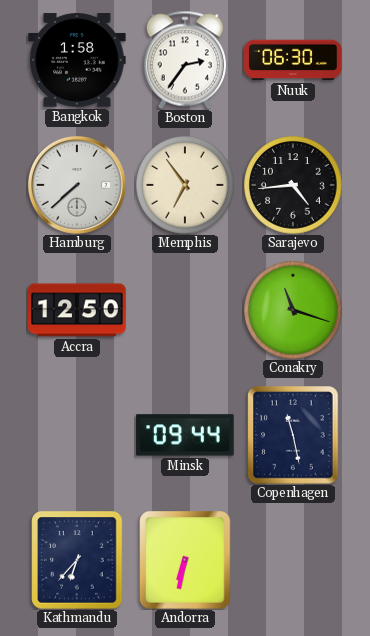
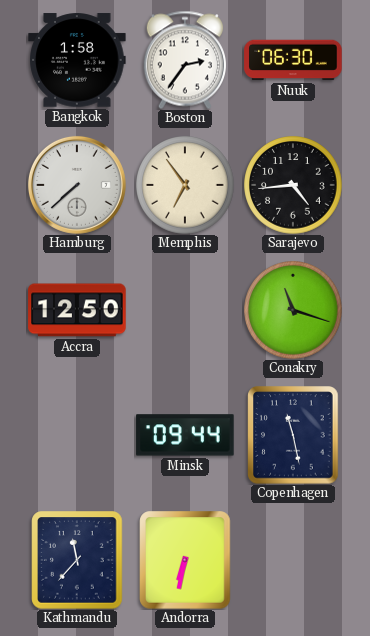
Kathmandu: 6:37 -> 11:37 (77, 560)
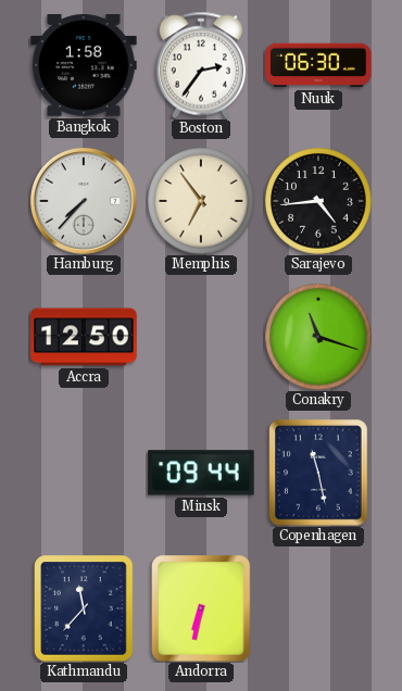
Hamburg: 7:38 -> 7:37 (84, 201)
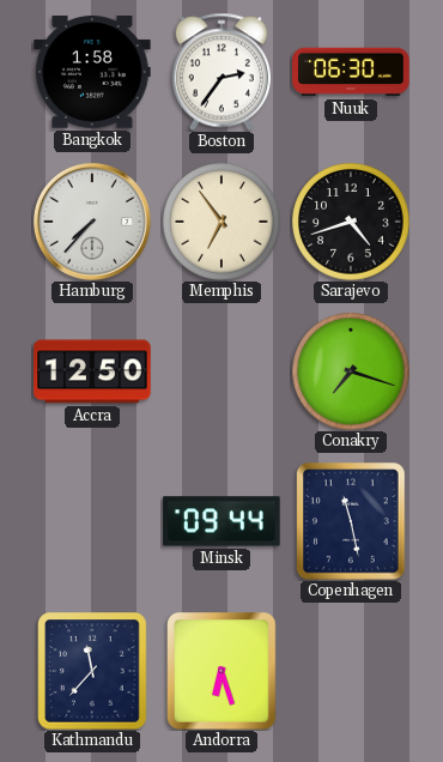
Sarajevo: 4:44 -> 4:42 (351, 222)
Conakry: 11:18 -> 7:18 (351, 371)
Andorra: 6:32 -> 6:27 (221, 671)
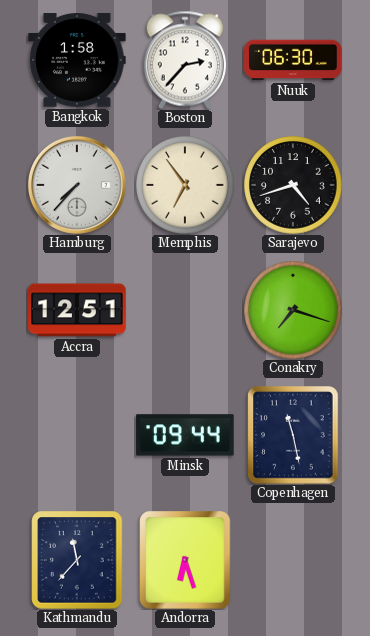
Boston: 2:36 -> 2:37 (184, 60)
Accra: 12:50 -> 12:51 (77, 310)
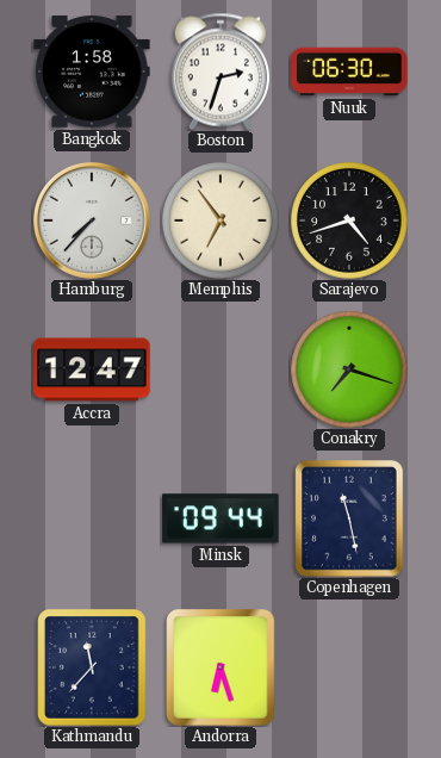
Boston: 2:37 -> 2:33 (219, 72)
Accra: 12:51 -> 12:47 (92, 369)
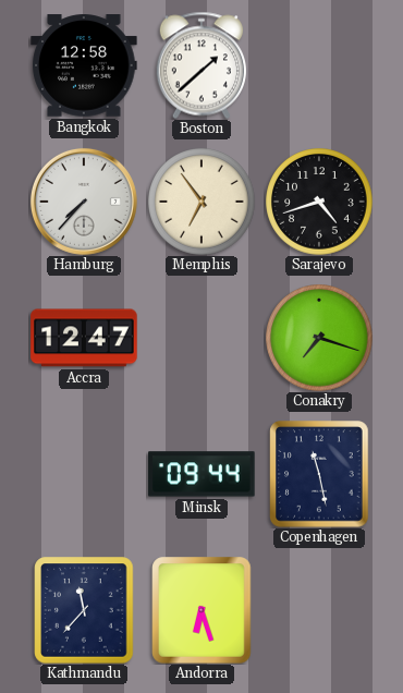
Bangkok: 1:58 -> 12:58 (84, 65)
Boston: 2:33 -> 1:38 (200, 65)
Nuuk: 06:30 -> none (349, 72)
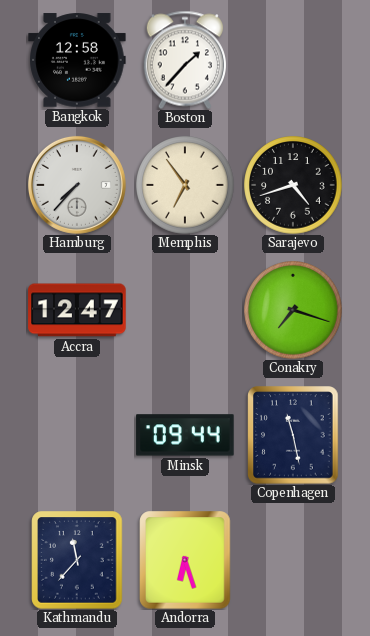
Boston: 1:38 -> 1:37 (184, 60)
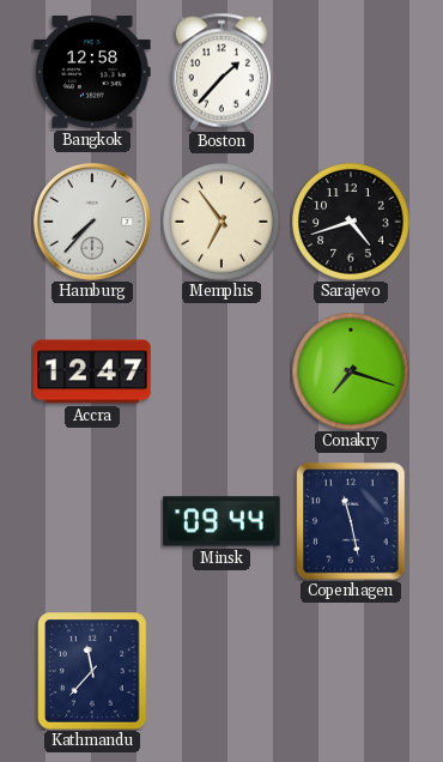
Andorra: 6:27 -> none (185, 560)
